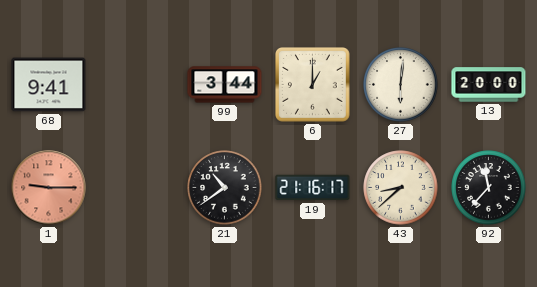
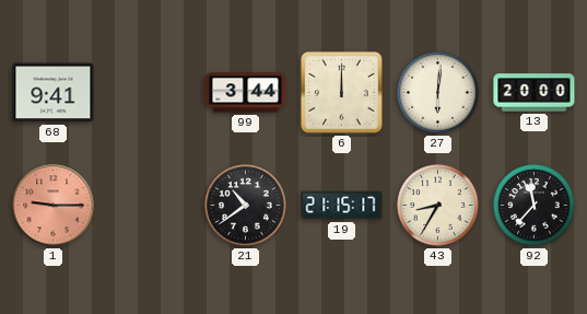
6: 1:00 -> 12:00 (342, 93)
19: 21:16 -> 21:15 (342, 206)
43: 8:38 -> 8:35 (438, 206)
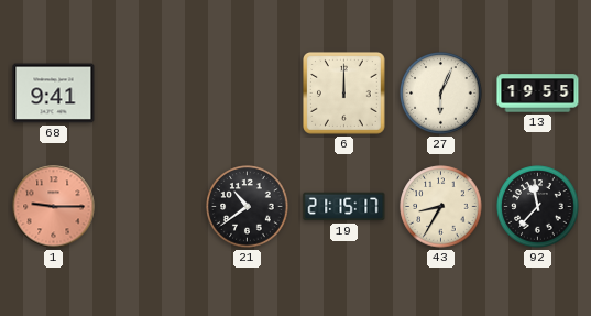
99: 3:44 -> none (246, 93)
27: 6:01 -> 6:04 (441, 94)
13: 20:00 -> 19:55 (538, 94)
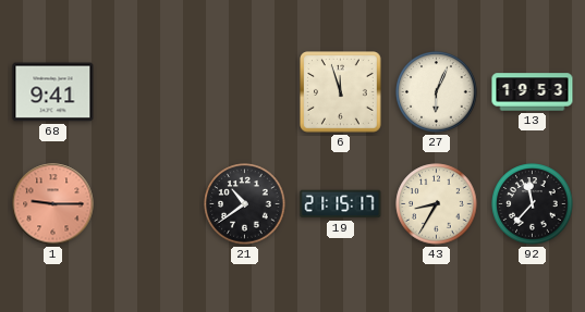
6: 12:00 -> 11:57 (341, 92)
13: 19:55 -> 19:53 (533, 92)
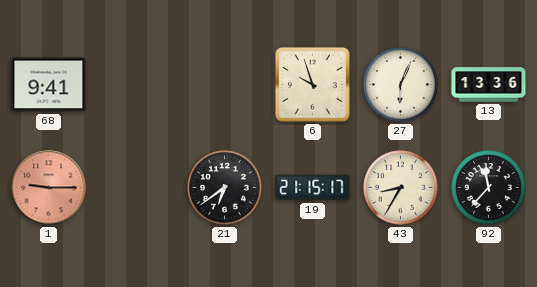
6: 11:57 -> 9:57 (313, 85)
13: 19:53 -> 13:36 (489, 85)
21: 10:39 -> 6:39 (225, 188)
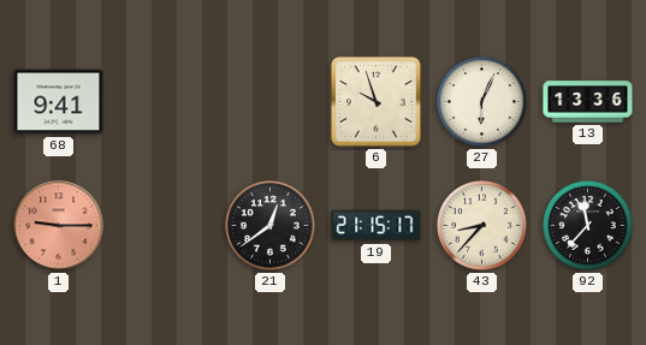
21: 6:39 -> 12:39 (271, 226)
43: 8:35 -> 8:37 (482, 226)
